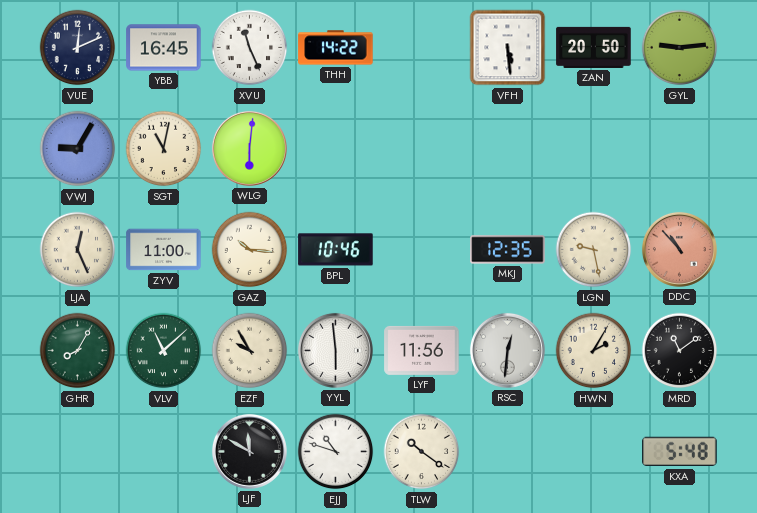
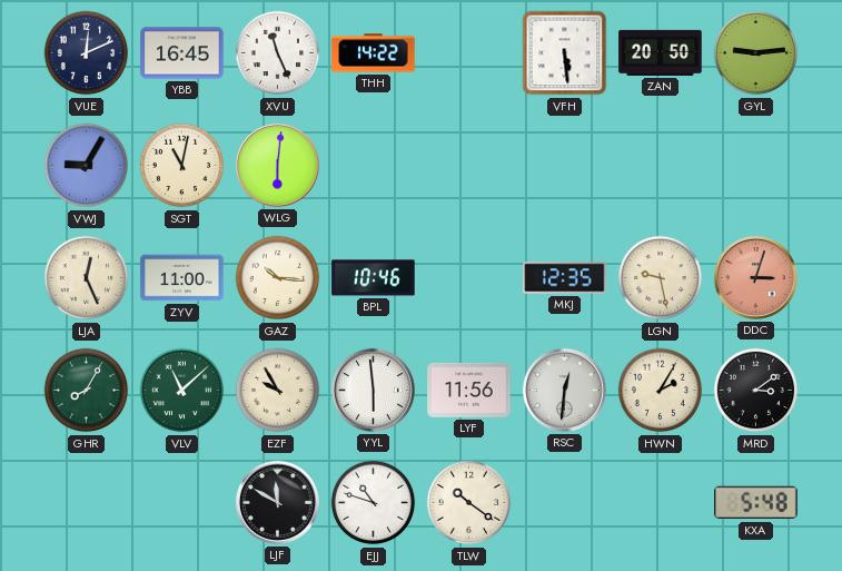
DDC: 10:53 -> 3:03 (755, 277)
MRD: 11:09 -> 3:09 (756, 391)
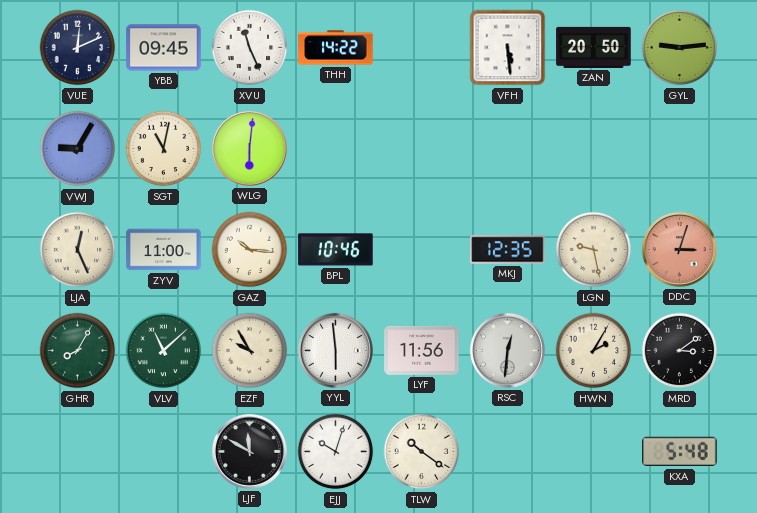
YBB: 16:45 -> 09:45 (164, 48)
EJJ: 10:48 -> 10:03 (336, 452)
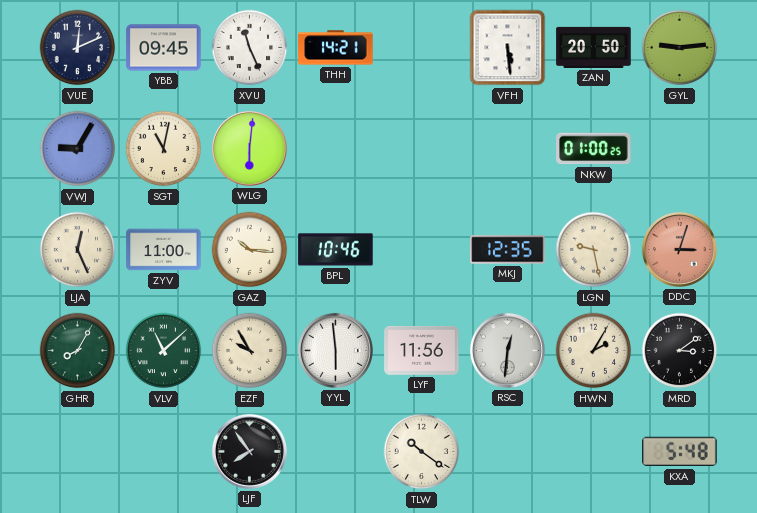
THH: 14:22 -> 14:21 (336, 48)
NKW: none -> 01:00 (594, 149)
LJF: 11:50 -> 7:54 (249, 451)
EJJ: 10:03 -> none (336, 452)
